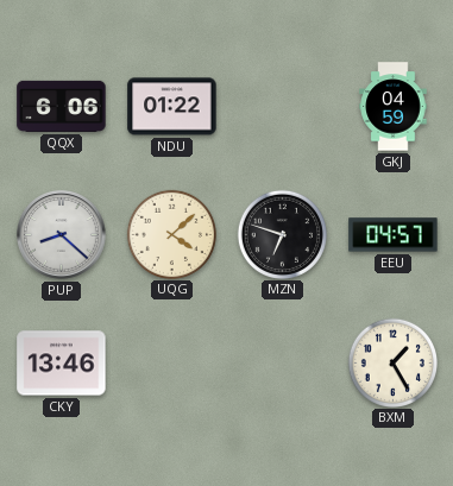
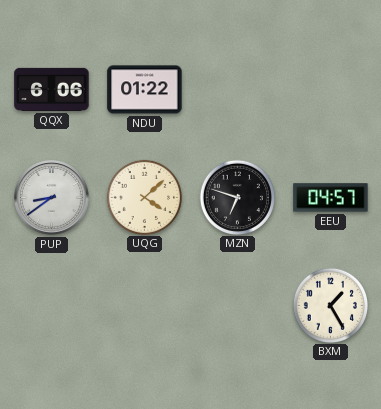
GKJ: 04:59 -> none (394, 107)
PUP: 8:22 -> 8:39 (52, 198)
CKY: 13:46 -> none (62, 364)
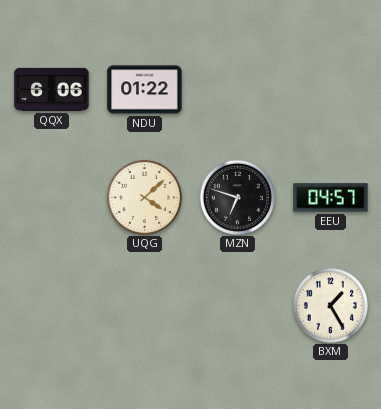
PUP: 8:39 -> none (52, 198)
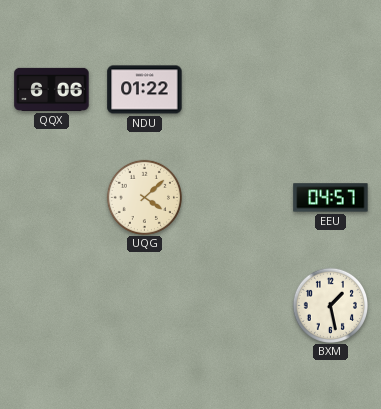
MZN: 6:48 -> none (237, 197)
BXM: 1:25 -> 1:28 (330, 305)
